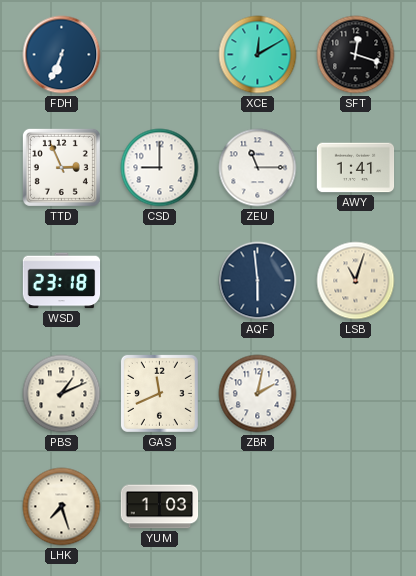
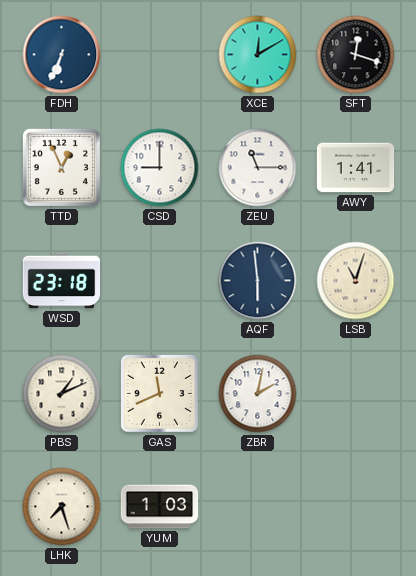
TTD: 2:56 -> 12:56 (61, 167)
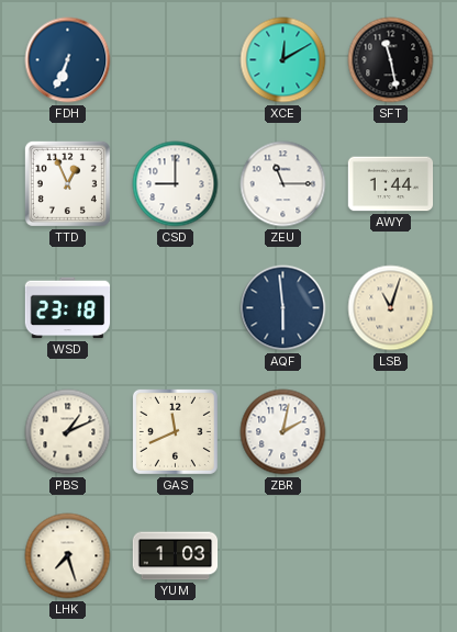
SFT: 12:18 -> 11:28 (391, 60)
AWY: 1:41 -> 1:44 (391, 184)
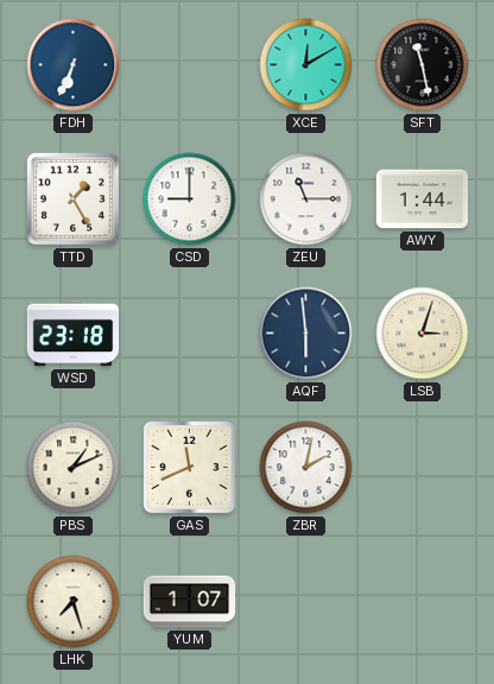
TTD: 12:56 -> 1:25 (72, 198)
LSB: 11:03 -> 3:03 (423, 334)
YUM: 1:03 -> 1:07 (190, 602)
